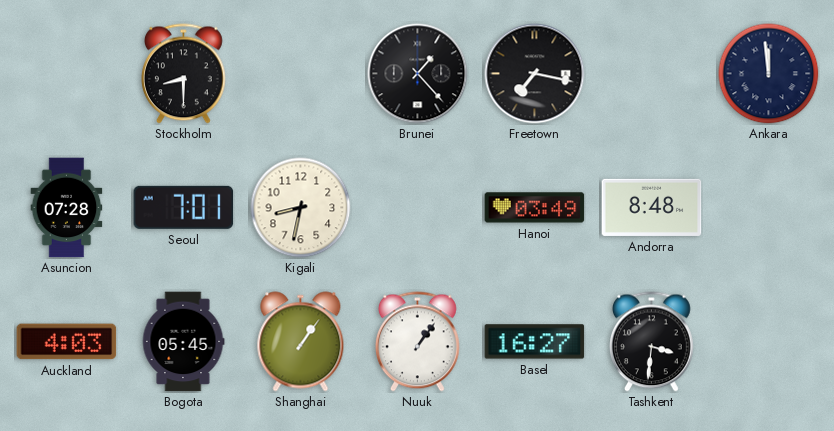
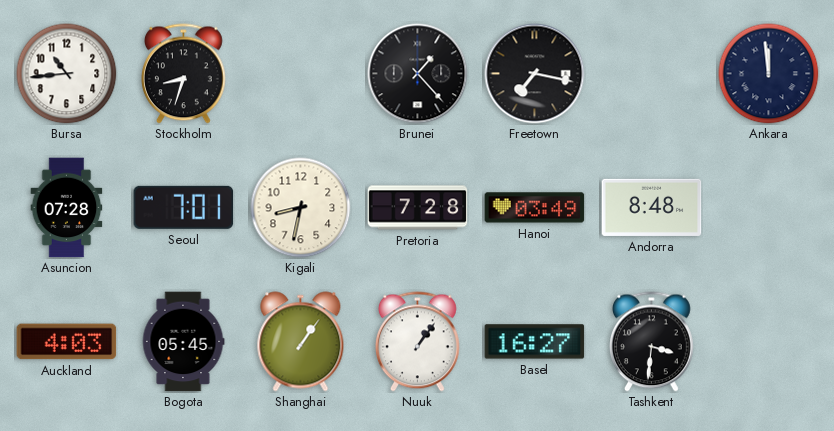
Bursa: none -> 10:44 (67, 74)
Stockholm: 8:30 -> 8:33 (184, 74)
Pretoria: none -> 7:28 (418, 208)
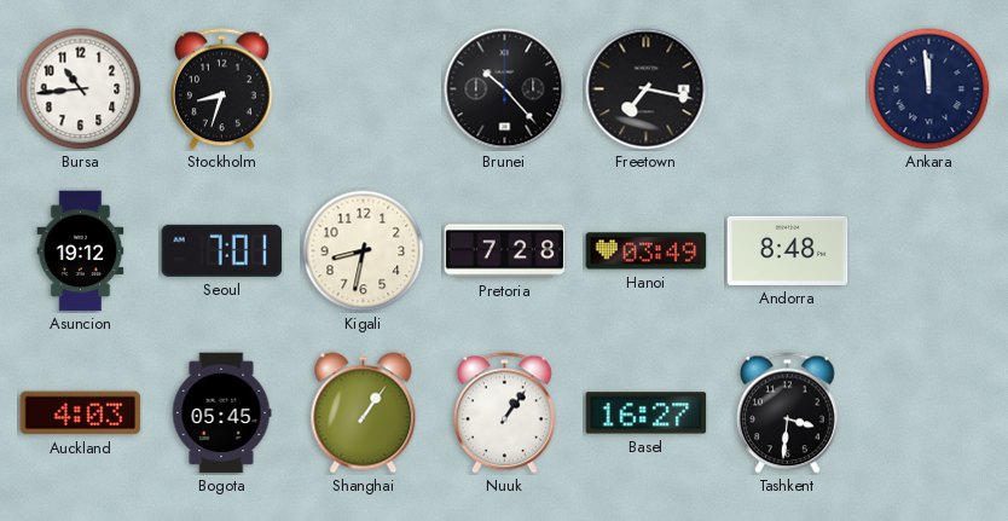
Brunei: 1:23 -> 10:23 (505, 89)
Asuncion: 07:28 -> 19:12 (81, 251)
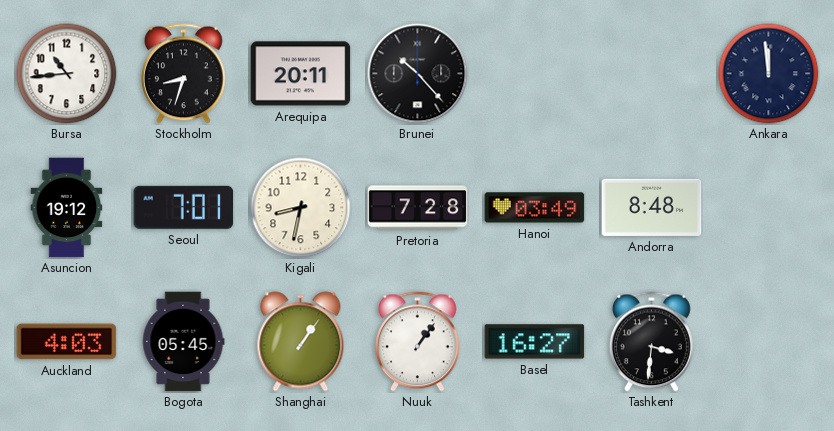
Arequipa: none -> 20:11 (301, 74)
Freetown: 7:17 -> none (647, 89)
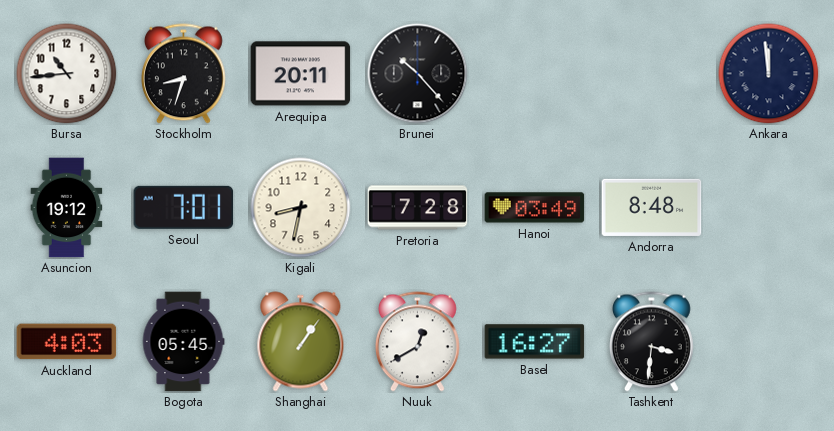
Nuuk: 1:06 -> 12:40 (418, 342)
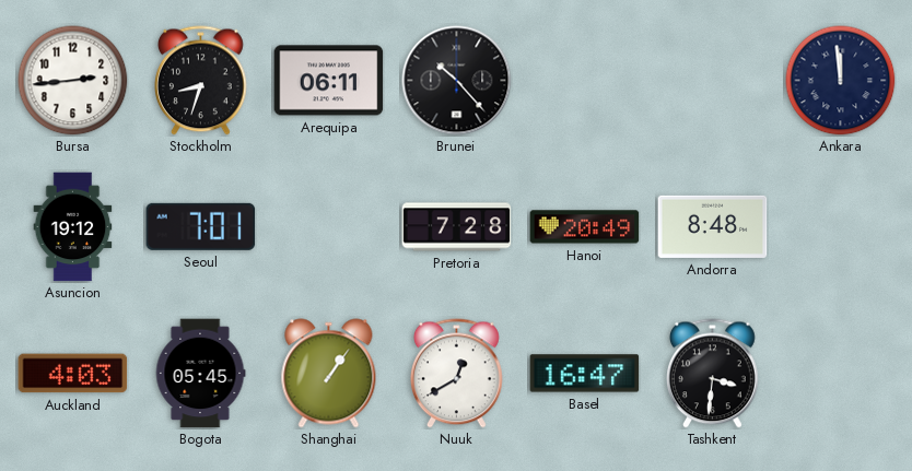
Bursa: 10:44 -> 2:44 (73, 81)
Arequipa: 20:11 -> 06:11 (329, 81)
Kigali: 8:32 -> none (301, 208)
Hanoi: 03:49 -> 20:49 (585, 227)
Basel: 16:27 -> 16:47 (585, 374)
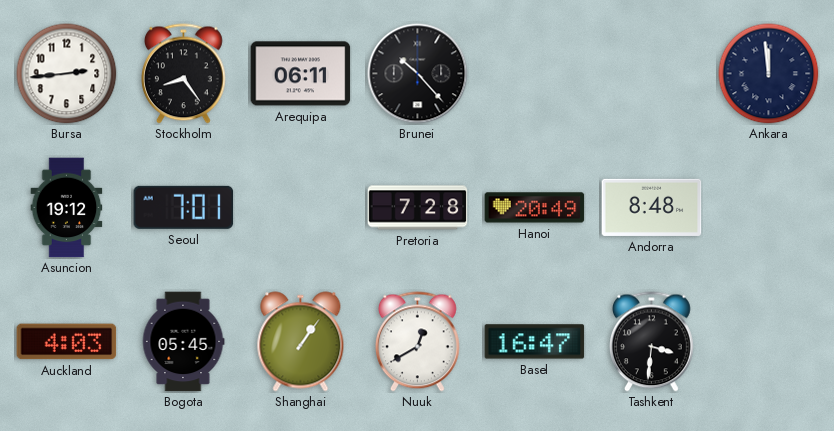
Stockholm: 8:33 -> 8:24 (184, 74)
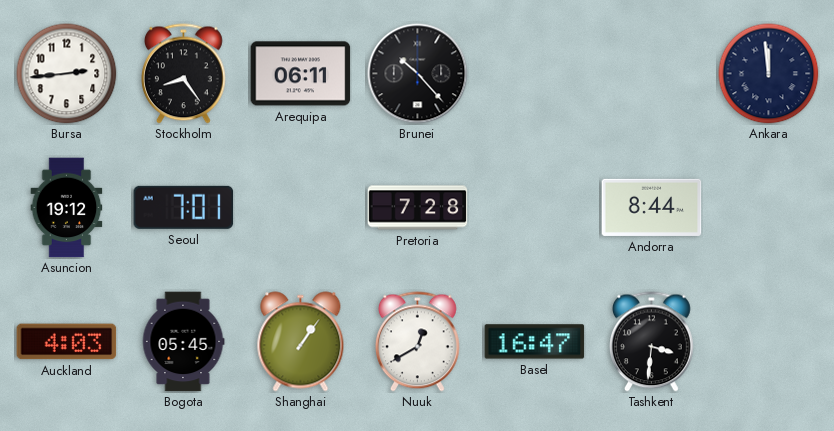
Hanoi: 20:49 -> none (535, 208)
Andorra: 8:48 -> 8:44 (652, 207)
